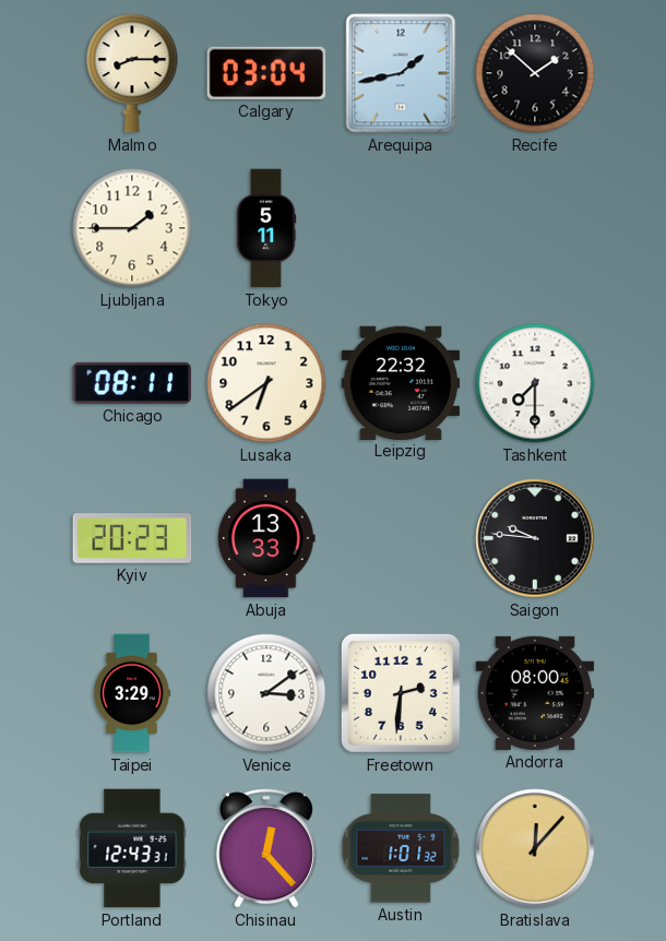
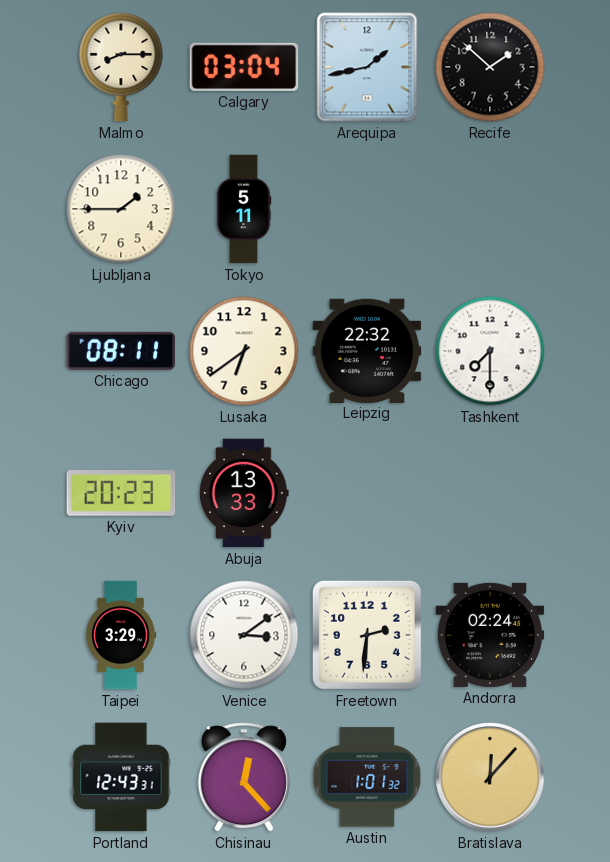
Saigon: 9:46 -> none (535, 538)
Andorra: 08:00 -> 02:24 (490, 635)
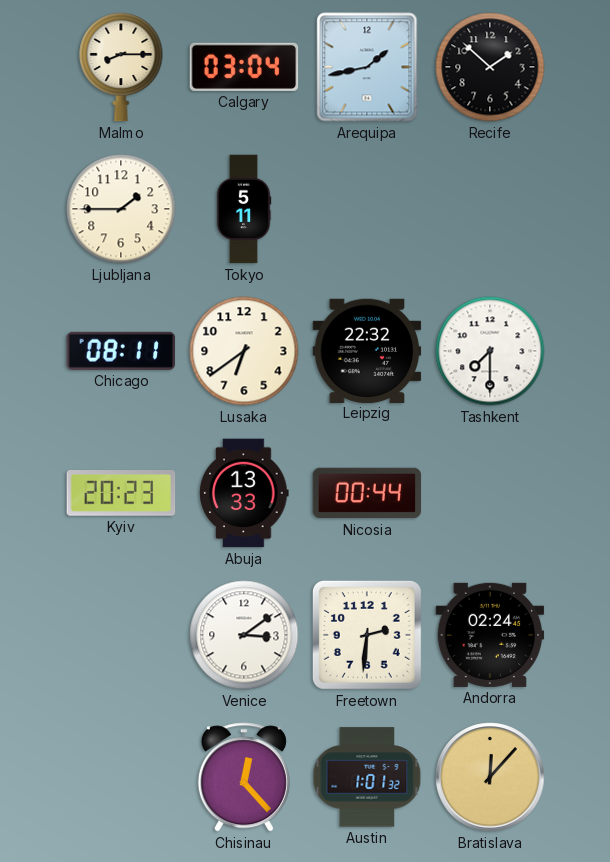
Nicosia: none -> 00:44 (367, 493)
Taipei: 3:29 -> none (121, 635)
Portland: 12:43 -> none (121, 777)
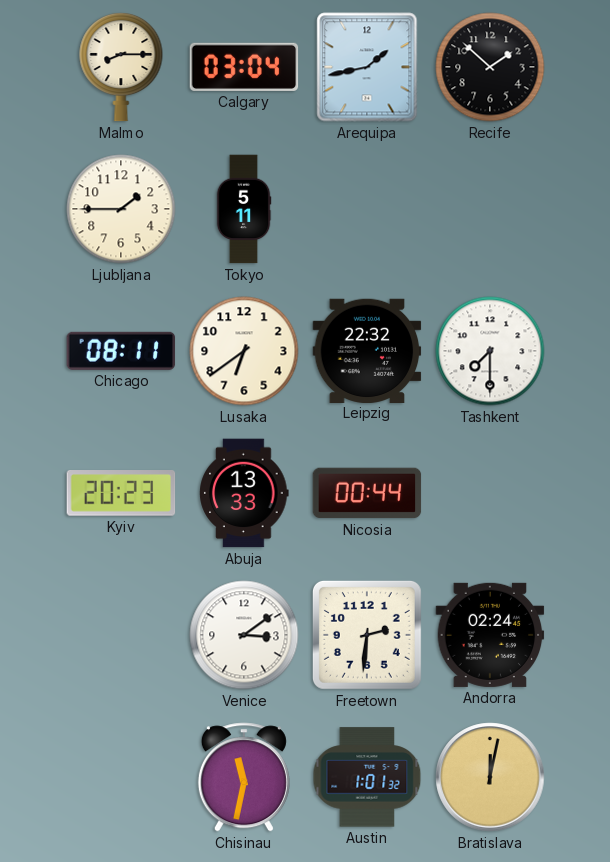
Chisinau: 12:23 -> 11:32 (244, 777)
Bratislava: 12:07 -> 12:02 (490, 777)
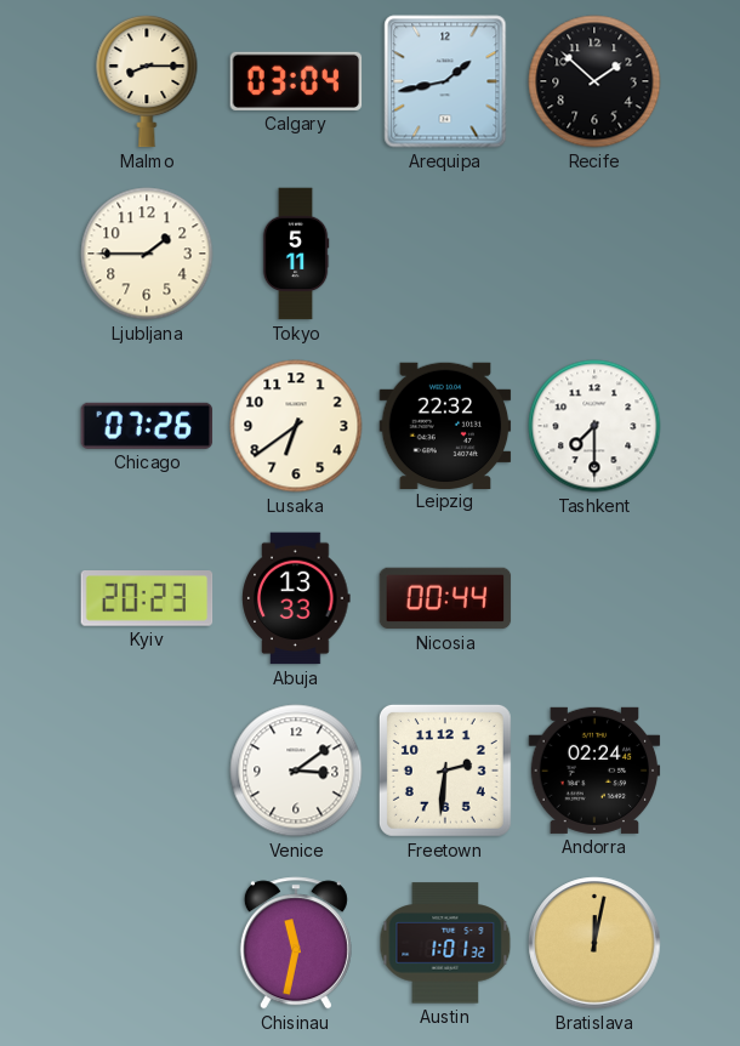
Chicago: 08:11 -> 07:26 (147, 426)
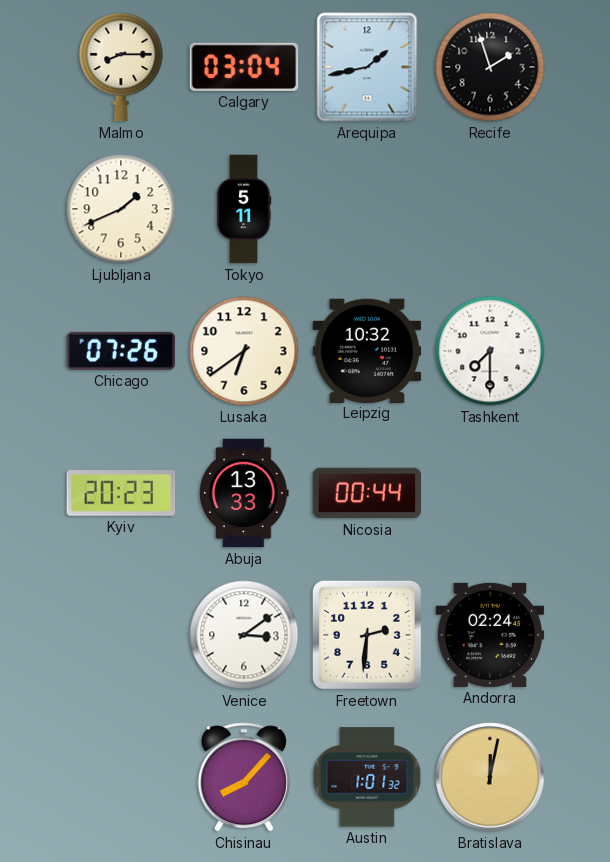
Recife: 1:52 -> 1:57 (490, 67)
Ljubljana: 1:45 -> 1:41 (121, 209)
Leipzig: 22:32 -> 10:32 (367, 350)
Chisinau: 11:32 -> 8:07 (244, 777)
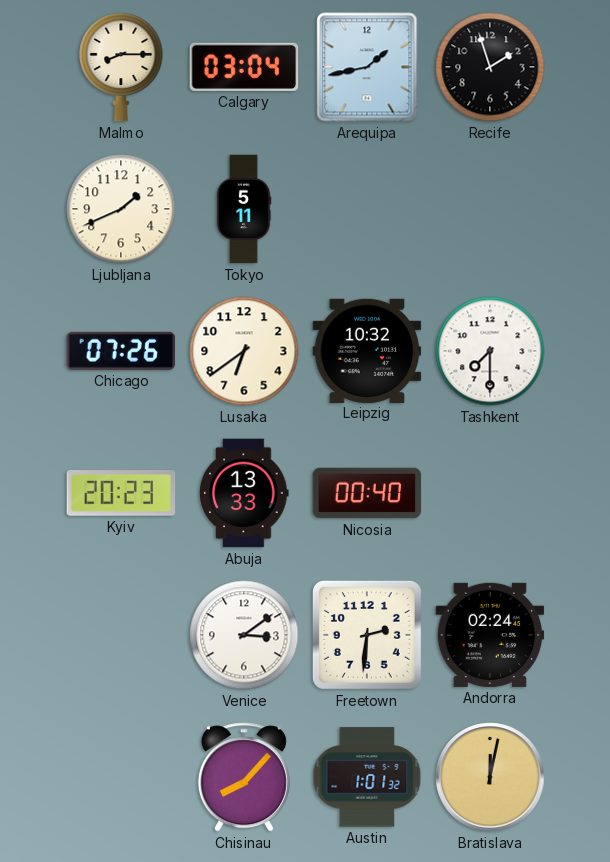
Nicosia: 00:44 -> 00:40 (367, 493)
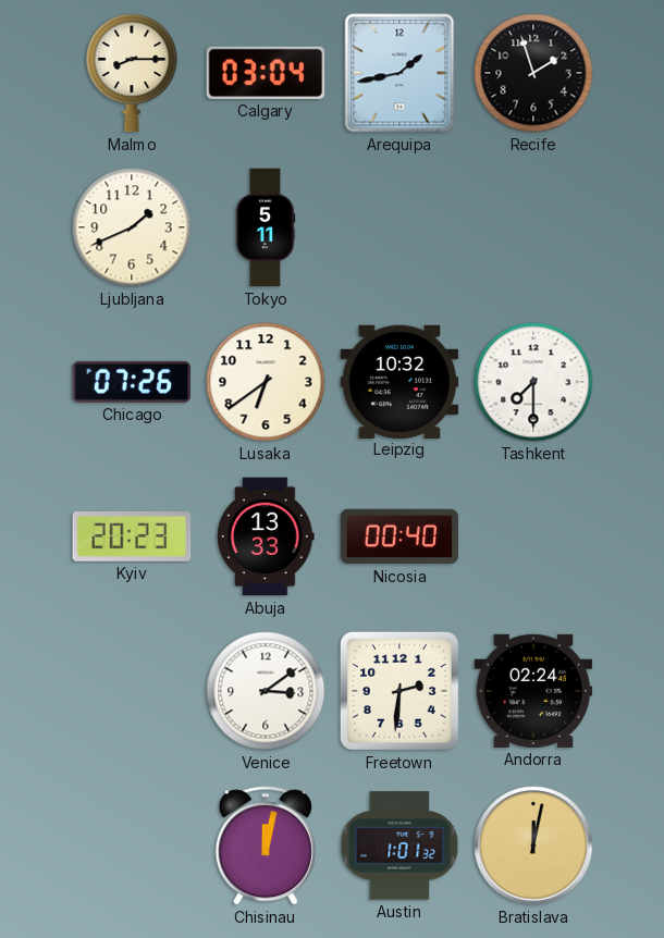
Chisinau: 8:07 -> 12:02 (266, 846)
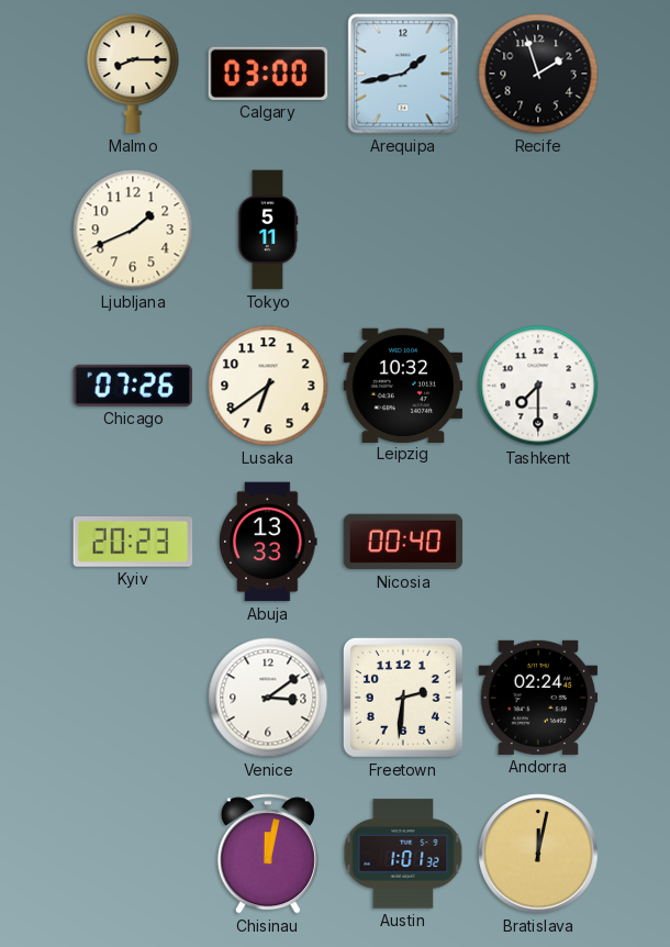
Calgary: 03:04 -> 03:00 (268, 74)
